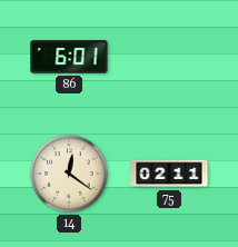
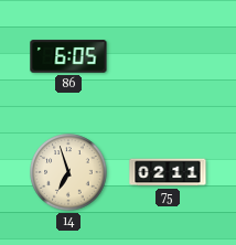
86: 6:01 -> 6:05 (68, 56)
14: 12:21 -> 6:57 (68, 172)
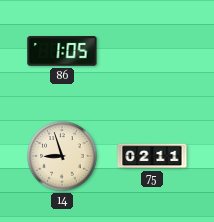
86: 6:05 -> 1:05 (62, 51)
14: 6:57 -> 8:57 (62, 156)
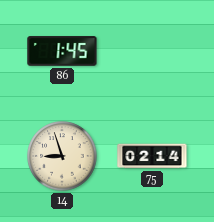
86: 1:05 -> 1:45 (62, 51)
75: 02:11 -> 02:14 (152, 156)
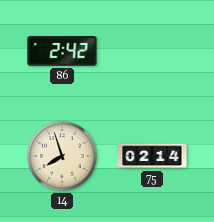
86: 1:45 -> 2:42 (62, 51)
14: 8:57 -> 7:57 (62, 156)
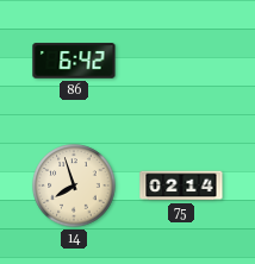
86: 2:42 -> 6:42 (74, 61)
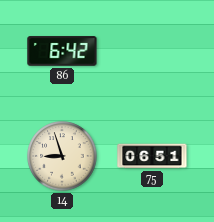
14: 7:57 -> 8:57 (62, 156)
75: 02:14 -> 06:51 (152, 156)
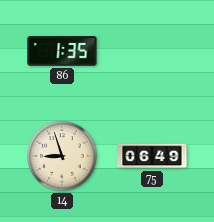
86: 6:42 -> 1:35 (62, 51)
75: 06:51 -> 06:49 (152, 156)
